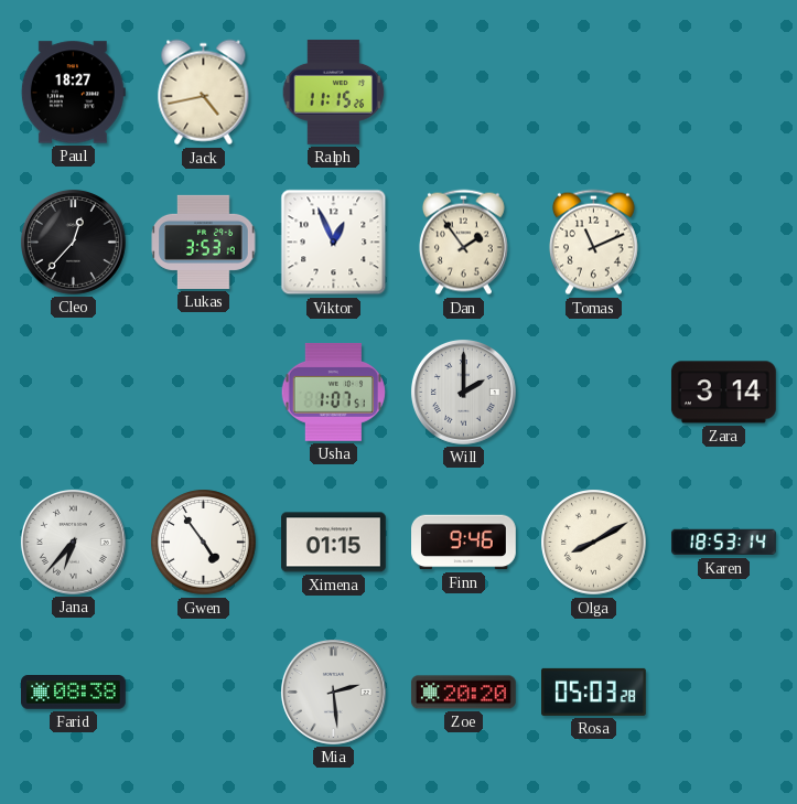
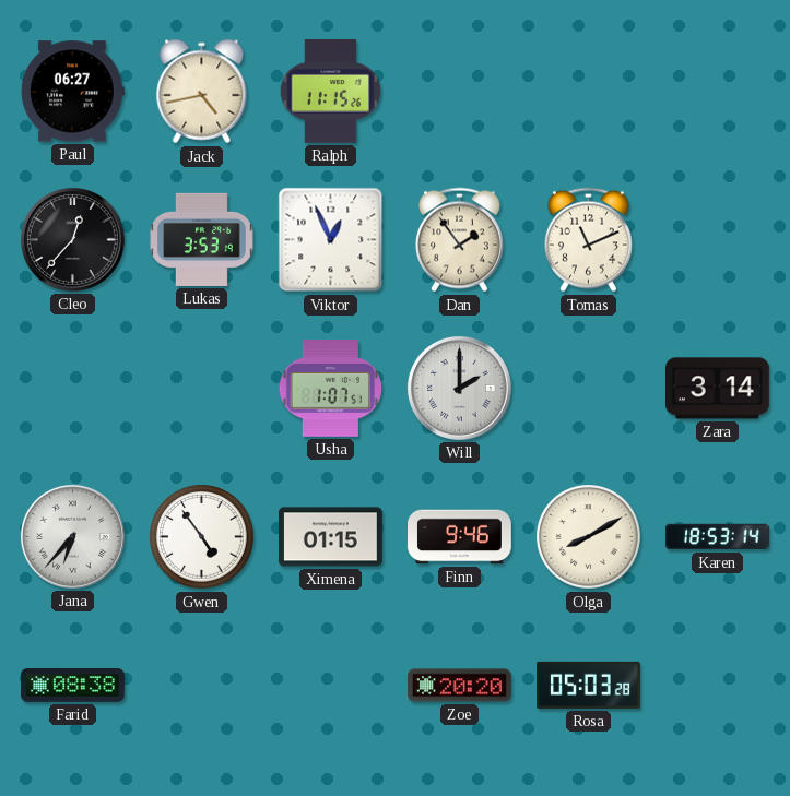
Paul: 18:27 -> 06:27 (72, 92)
Mia: 2:29 -> none (333, 692)
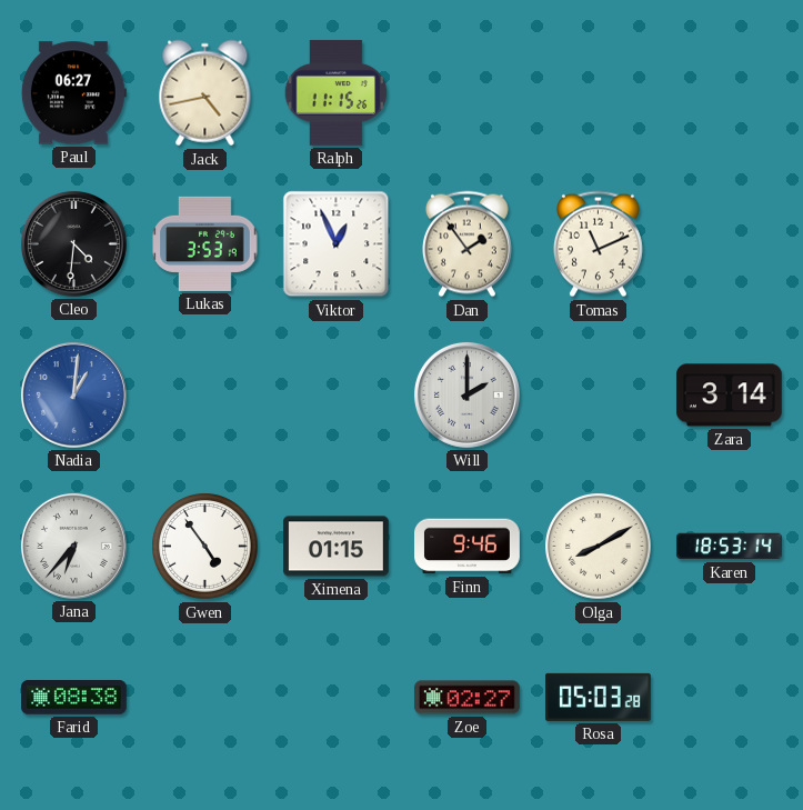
Cleo: 12:37 -> 4:31 (73, 243)
Nadia: none -> 1:01 (73, 394)
Usha: 1:07 -> none (330, 388)
Zoe: 20:20 -> 02:27 (466, 698)
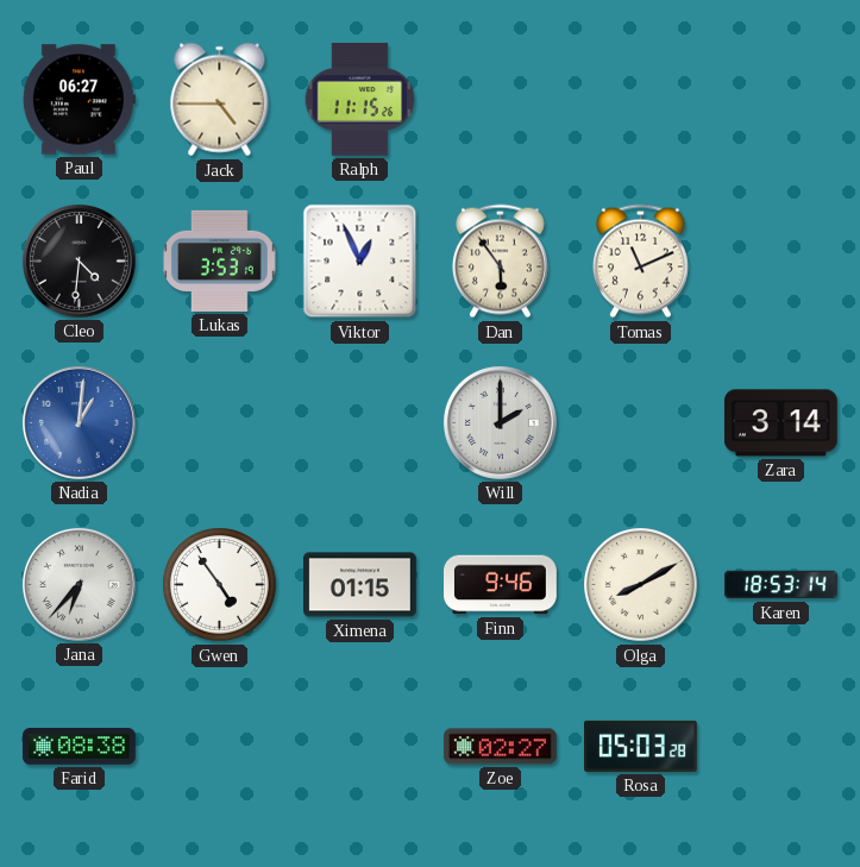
Jack: 4:43 -> 4:45 (220, 100)
Dan: 1:54 -> 5:54 (500, 262)
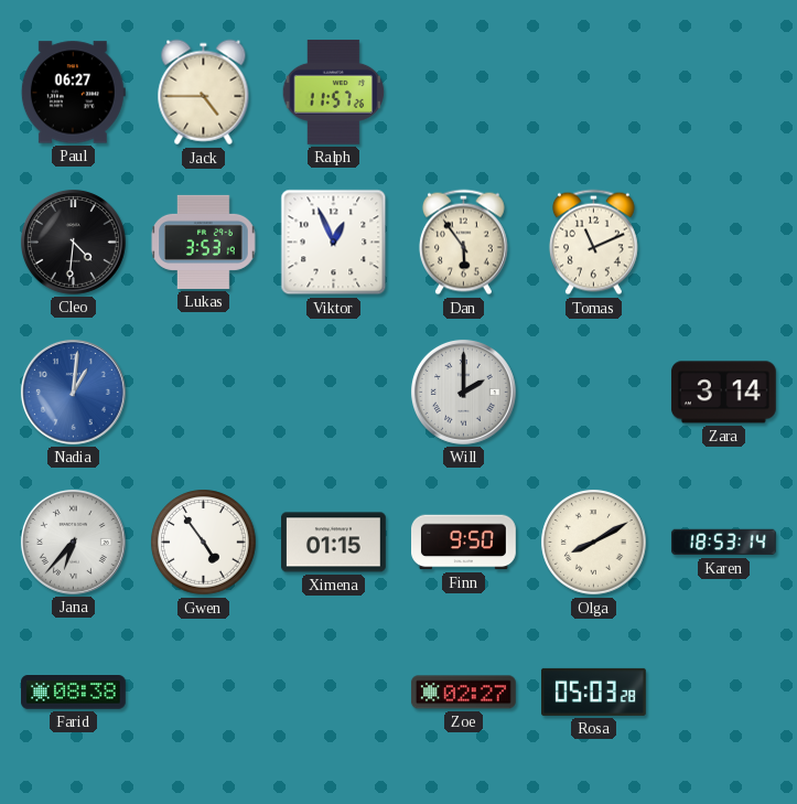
Ralph: 11:15 -> 11:57 (334, 92)
Finn: 9:46 -> 9:50 (464, 543)
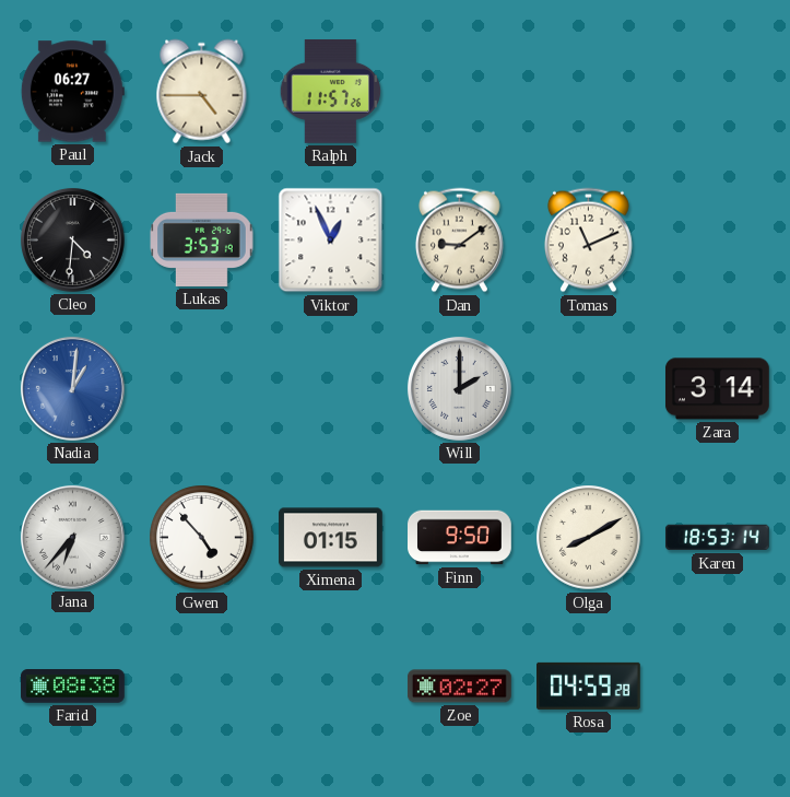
Dan: 5:54 -> 9:09 (459, 241)
Gwen: 4:54 -> 4:53 (202, 538)
Rosa: 05:03 -> 04:59 (589, 685)
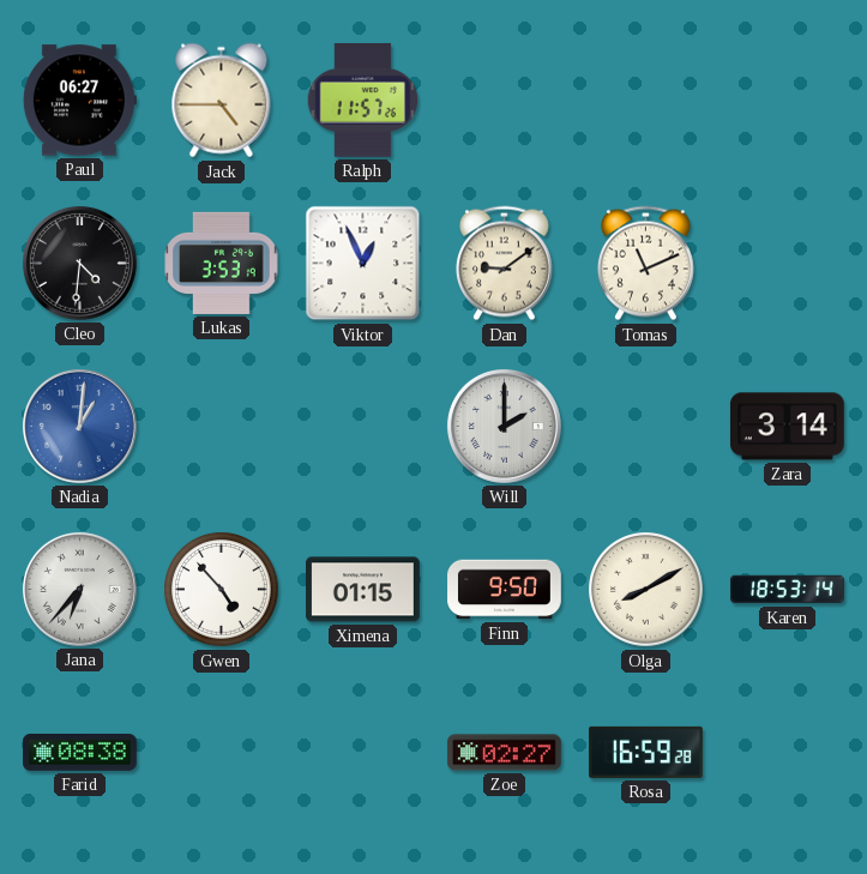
Rosa: 04:59 -> 16:59 (646, 752)
